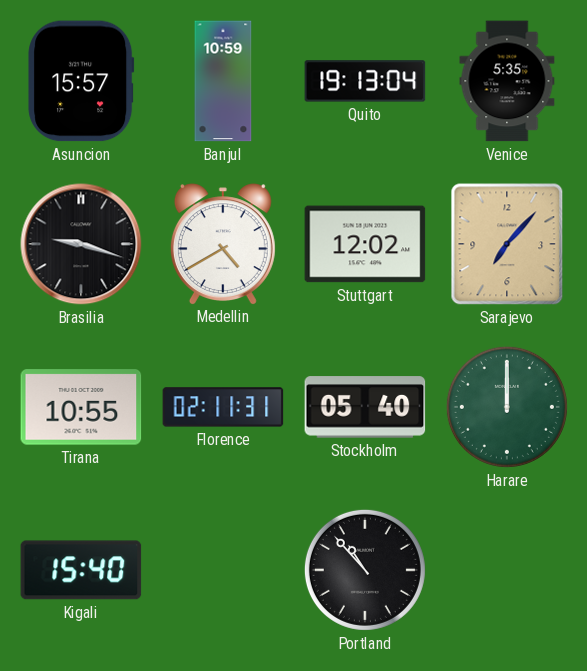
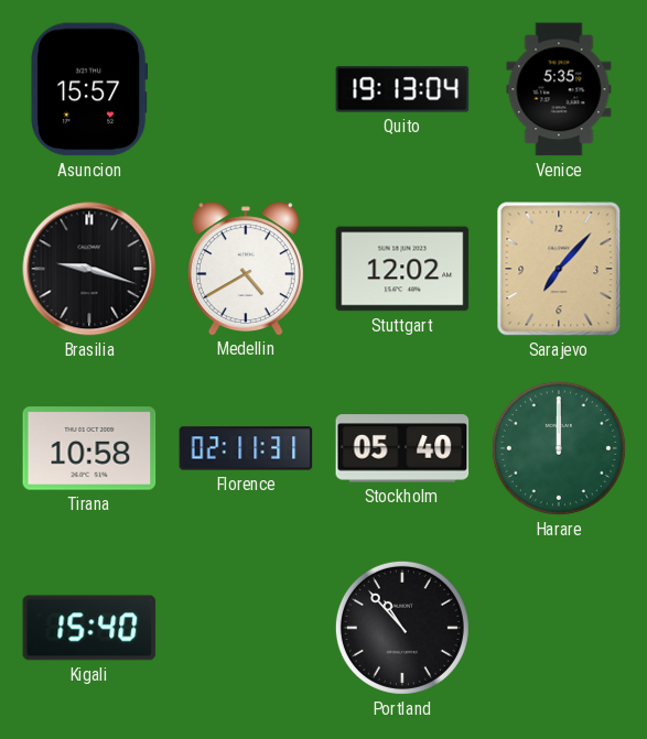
Banjul: 10:59 -> none (223, 81)
Tirana: 10:55 -> 10:58 (89, 448)
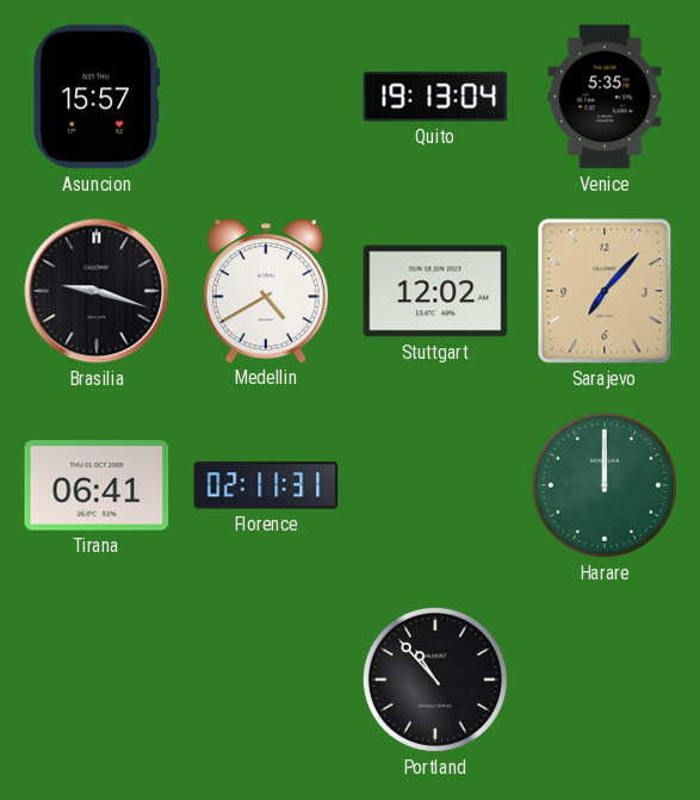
Tirana: 10:58 -> 06:41 (97, 485)
Stockholm: 05:40 -> none (402, 448)
Kigali: 15:40 -> none (89, 628)
